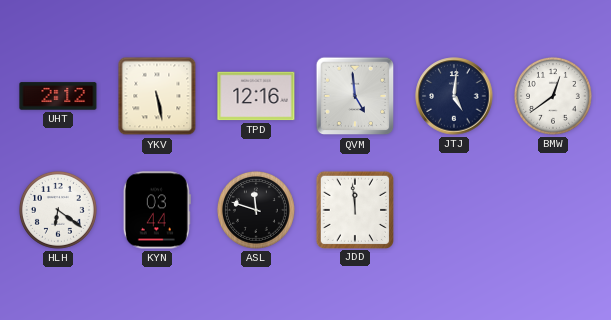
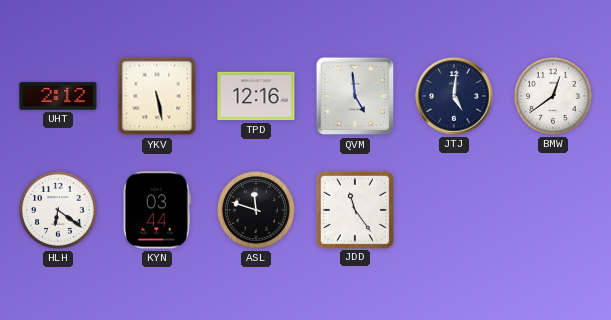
JDD: 11:59 -> 11:24 (354, 209)
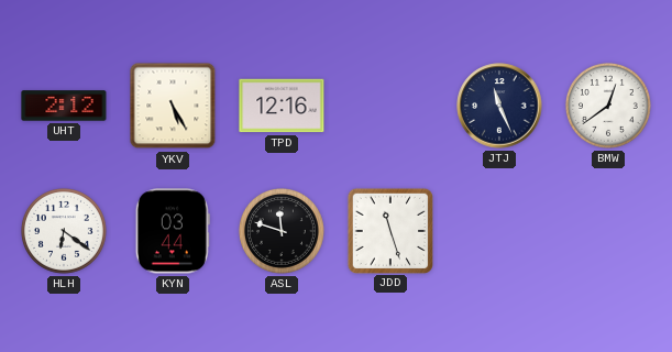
YKV: 5:28 -> 5:25 (173, 106)
QVM: 4:59 -> none (355, 96)
JTJ: 5:01 -> 11:26 (499, 106)
JDD: 11:24 -> 11:27 (389, 230)
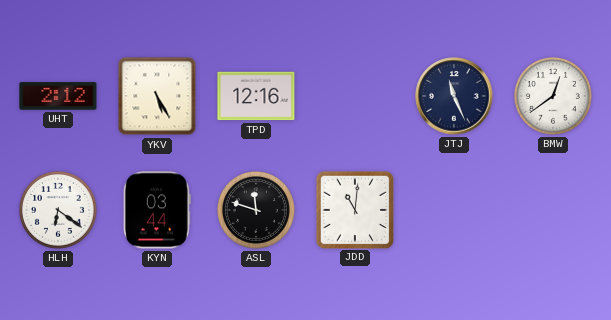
JDD: 11:27 -> 11:01 (354, 209)
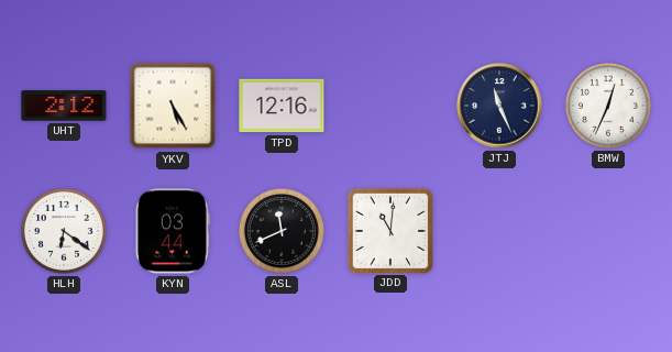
BMW: 12:39 -> 12:34 (608, 106)
ASL: 11:48 -> 11:41 (282, 231)
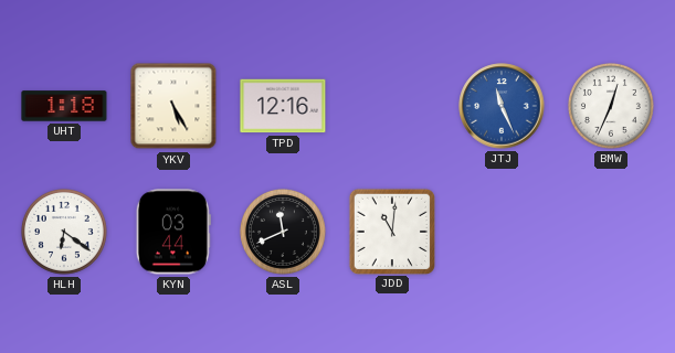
UHT: 2:12 -> 1:18 (64, 106)
JTJ dial: navy -> blue (502, 106)
